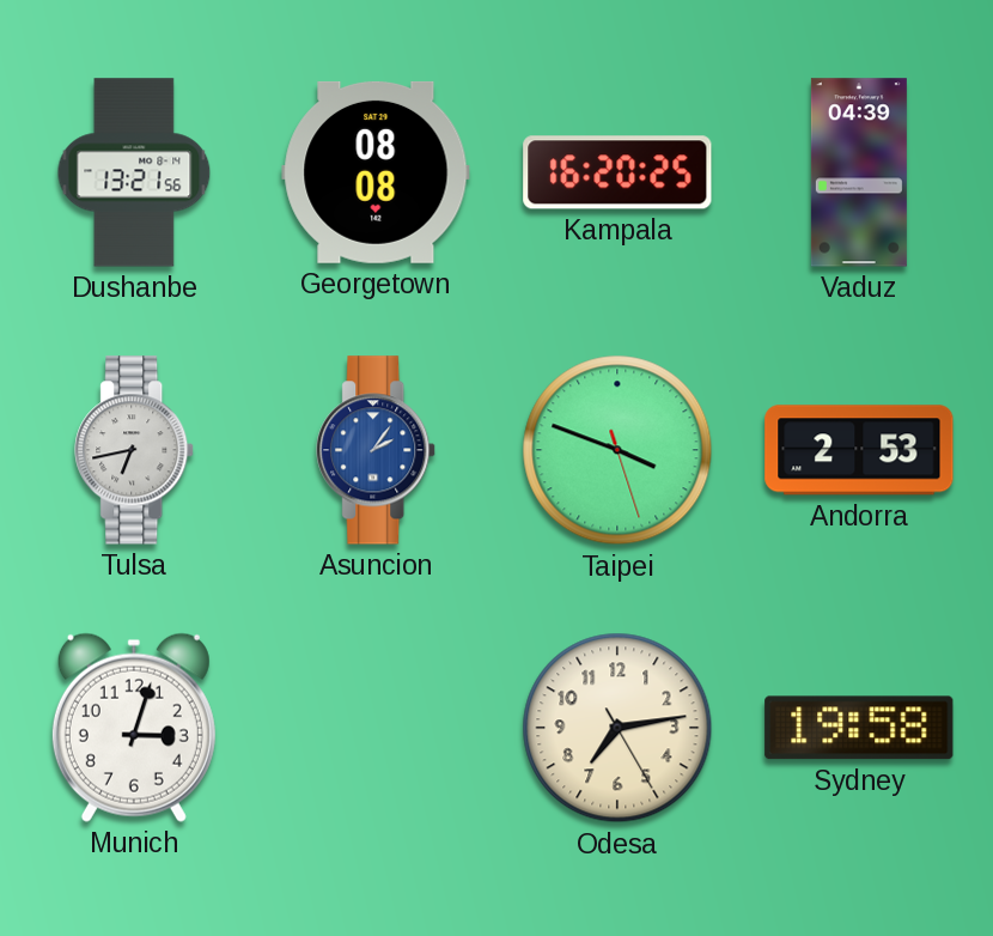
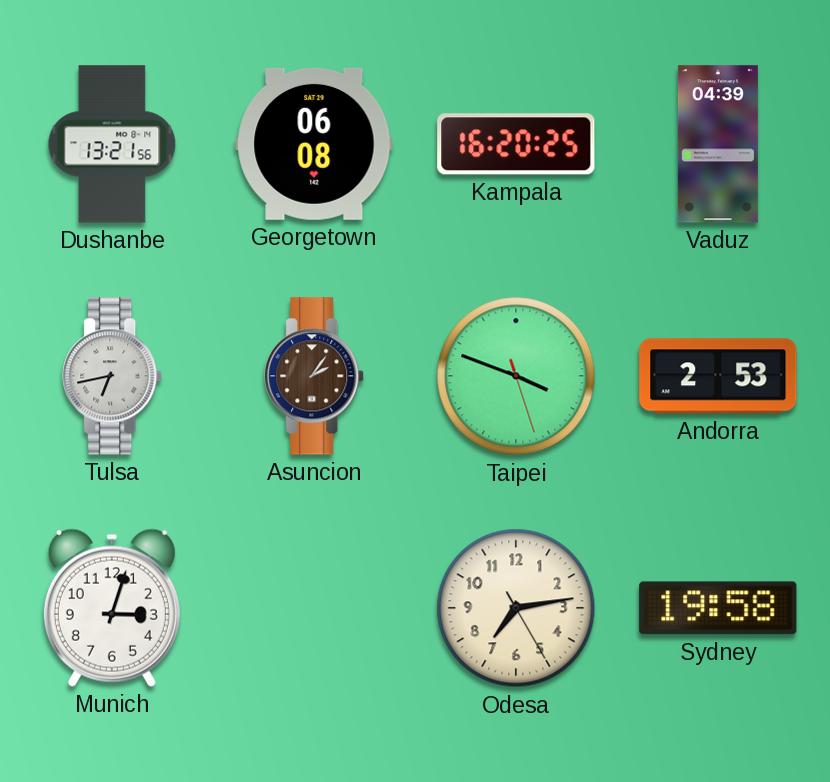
Georgetown: 08:08 -> 06:08 (314, 144)
Asuncion dial: blue -> brown (315, 376)
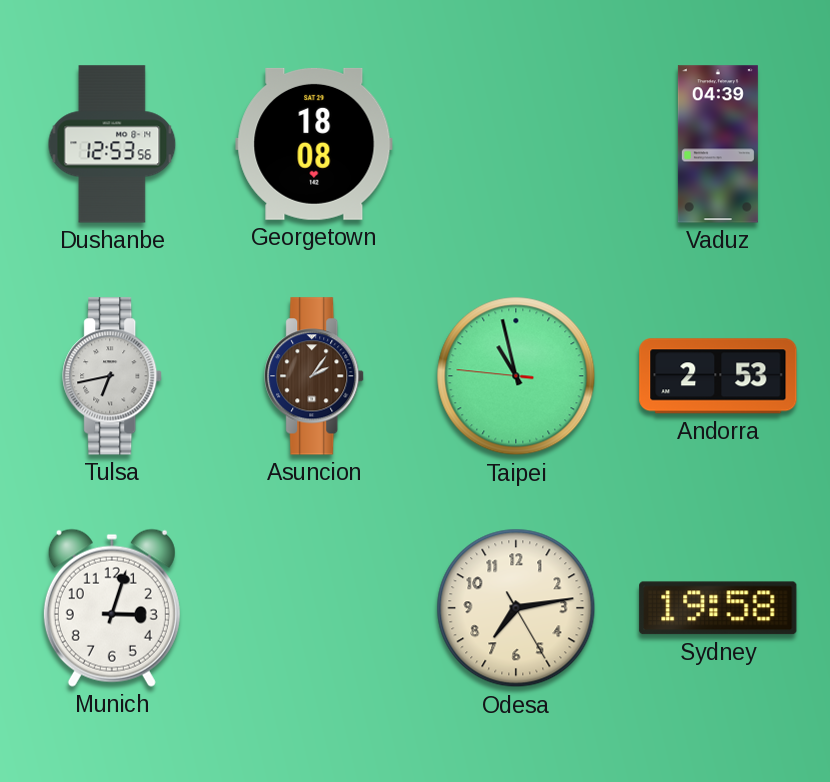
Dushanbe: 13:21 -> 12:53 (112, 144)
Georgetown: 06:08 -> 18:08 (314, 144)
Kampala: 16:20 -> none (516, 144)
Taipei: 3:48 -> 10:57 (516, 376)
